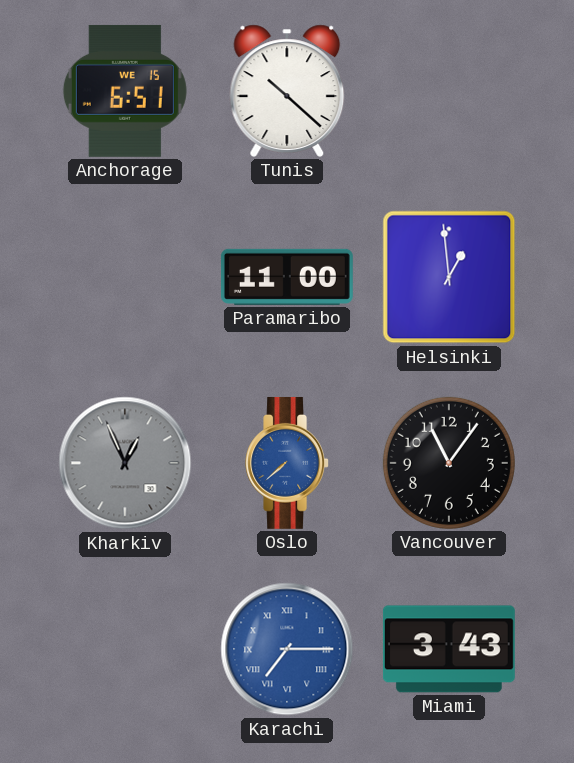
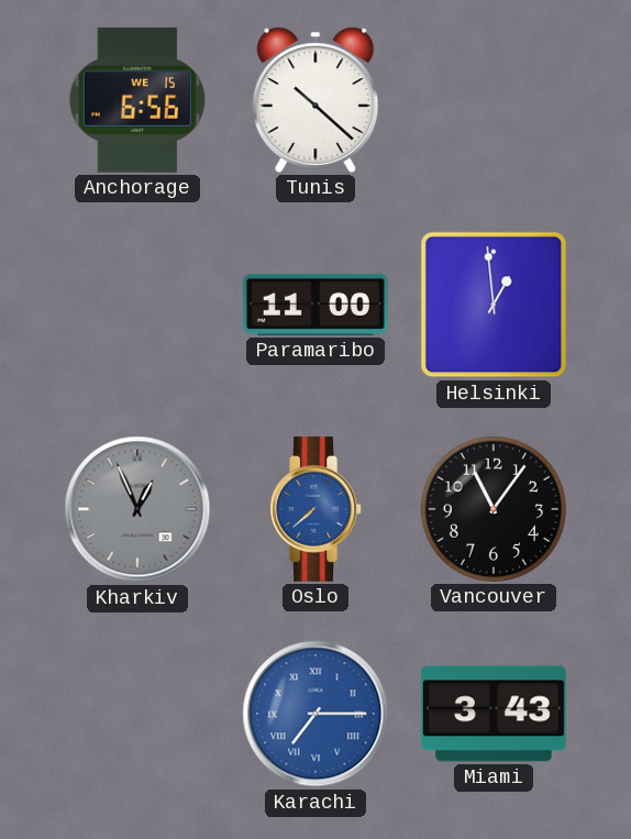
Anchorage: 6:51 -> 6:56 (137, 100)
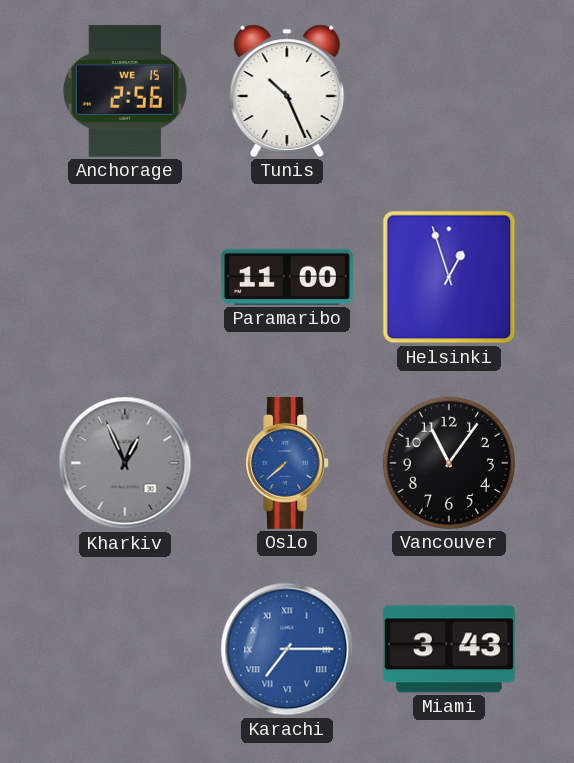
Anchorage: 6:56 -> 2:56 (125, 91)
Tunis: 10:22 -> 10:26 (287, 91)
Helsinki: 12:59 -> 12:57 (449, 277)
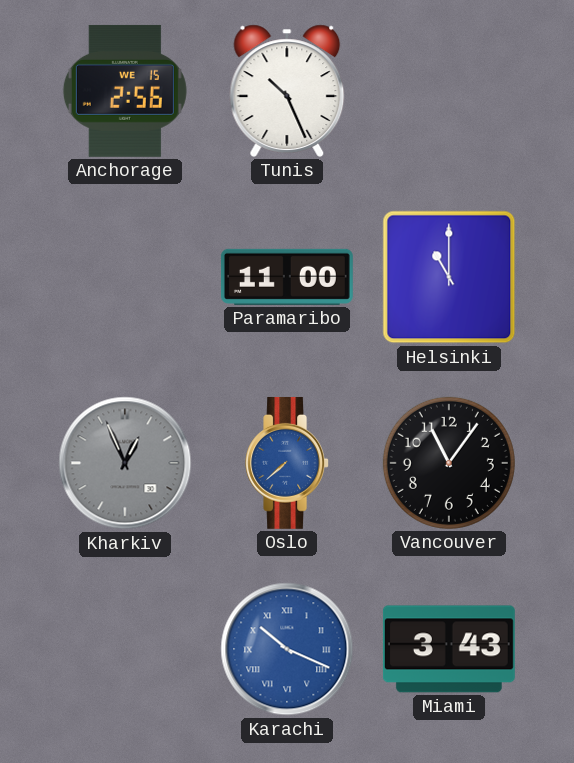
Helsinki: 12:57 -> 11:00 (449, 277)
Karachi: 7:15 -> 10:19 (287, 649)
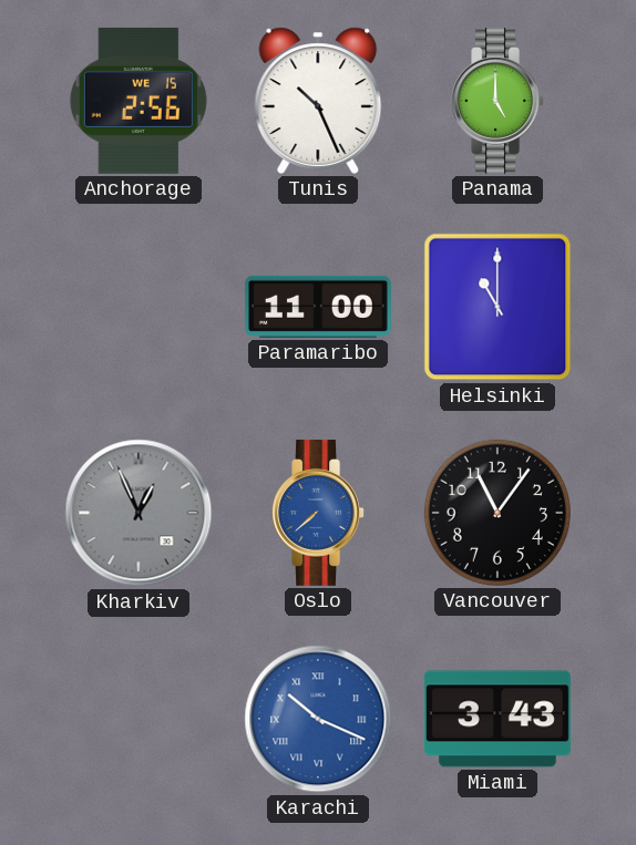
Panama: none -> 5:00 (497, 101)
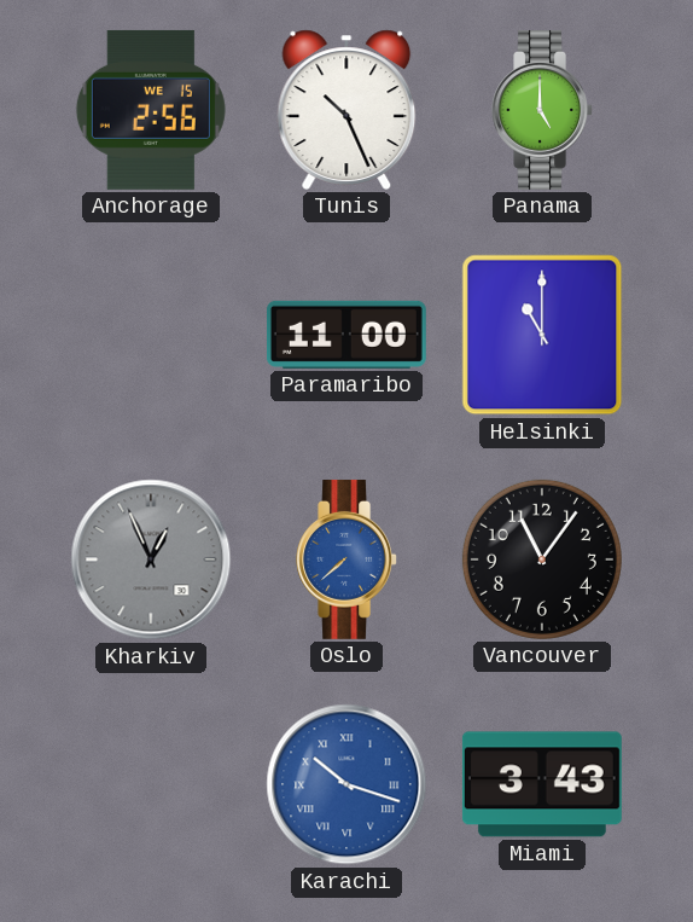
Karachi: 10:19 -> 10:18 (346, 784)
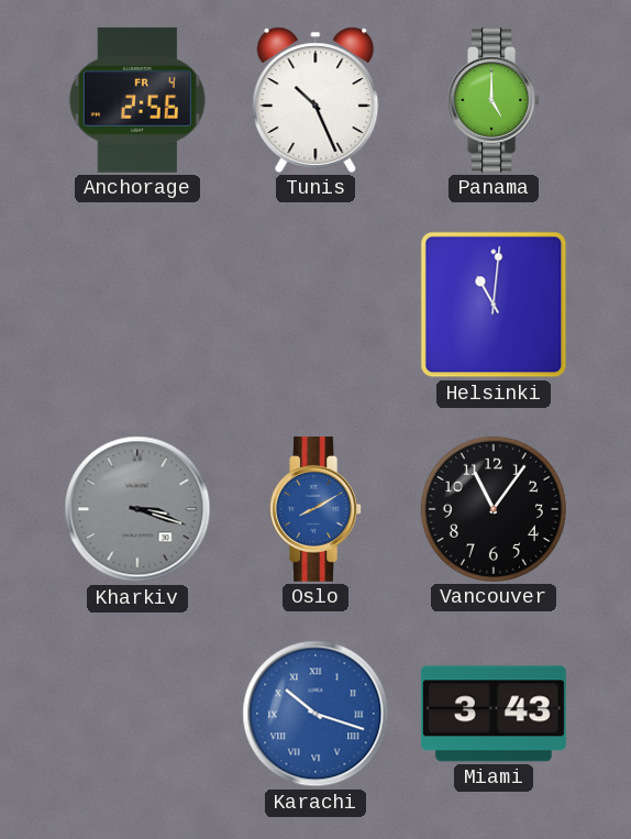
Anchorage date: WE 15 -> FR 4 (137, 100)
Paramaribo: 11:00 -> none (346, 335)
Helsinki: 11:00 -> 11:01 (494, 305)
Kharkiv: 12:56 -> 3:18 (137, 509)
Oslo: 7:38 -> 8:10 (315, 509)
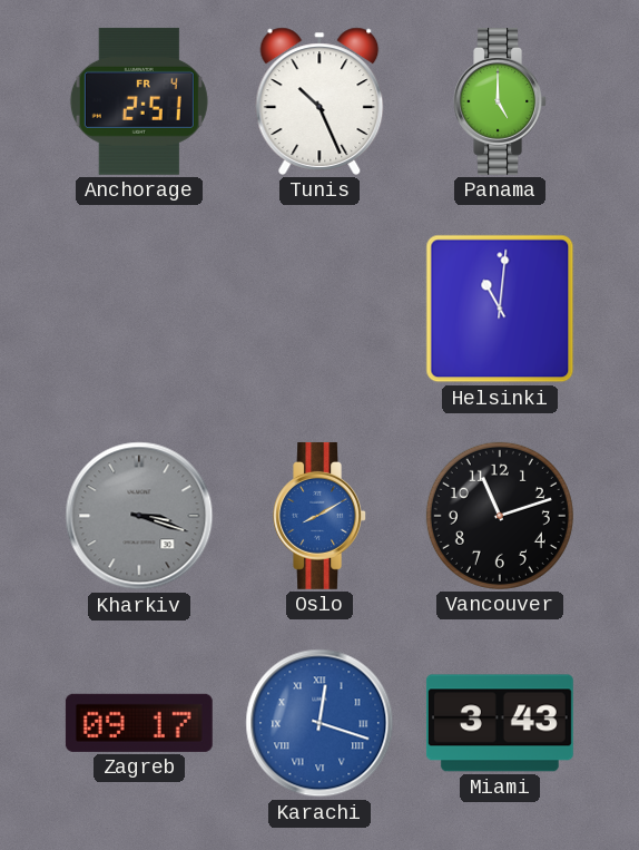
Anchorage: 2:56 -> 2:51 (139, 101)
Vancouver: 11:06 -> 11:12 (500, 516)
Zagreb: none -> 09:17 (139, 723)
Karachi: 10:18 -> 12:18 (319, 723)
